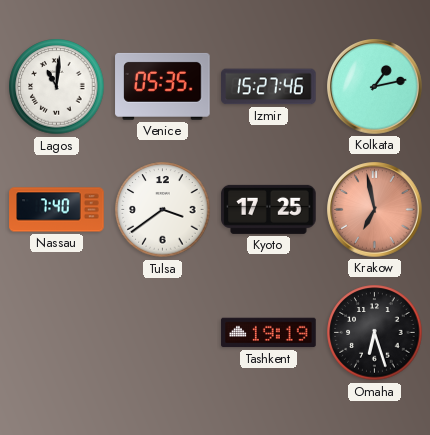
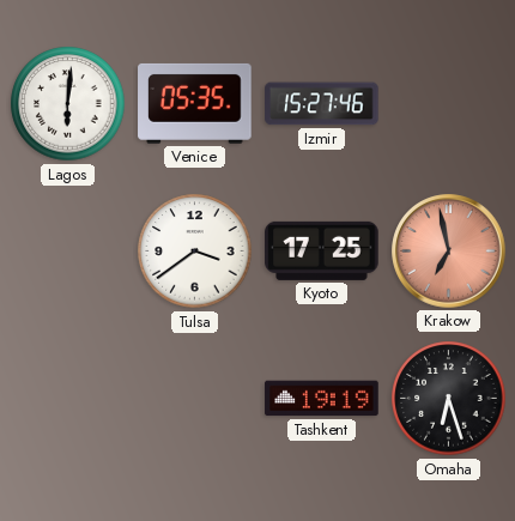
Lagos: 11:01 -> 6:01 (68, 104)
Kolkata: 1:13 -> none (375, 87)
Nassau: 7:40 -> none (57, 210)
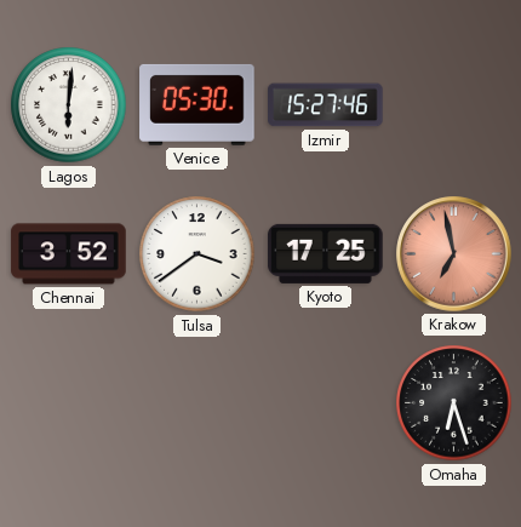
Venice: 05:35 -> 05:30 (197, 104)
Chennai: none -> 3:52 (69, 254)
Tashkent: 19:19 -> none (322, 399)
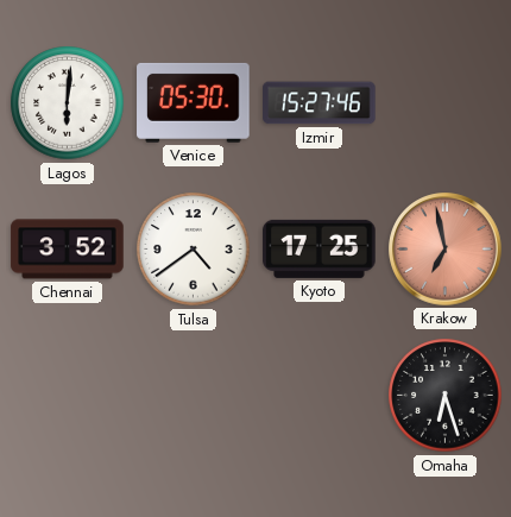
Tulsa: 3:39 -> 4:39 (194, 250)
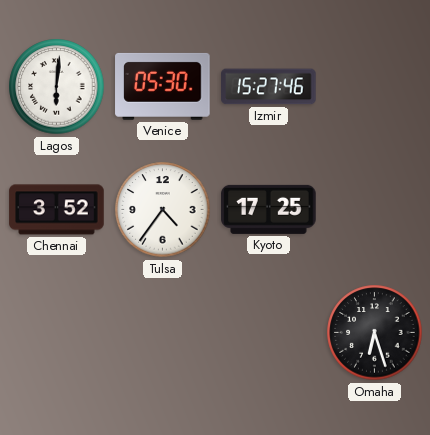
Tulsa: 4:39 -> 4:36 (163, 210)
Krakow: 6:58 -> none (446, 250)
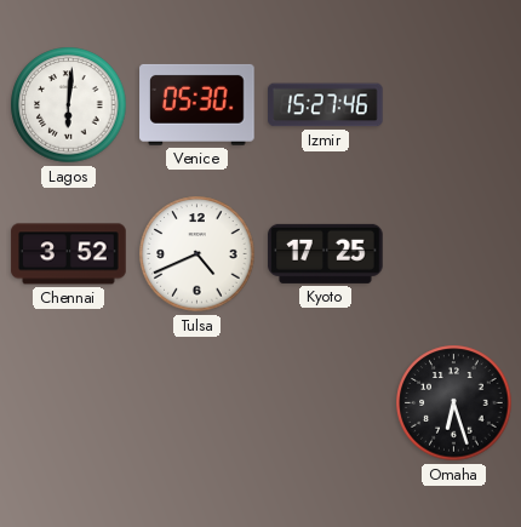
Tulsa: 4:36 -> 4:41 (197, 254)
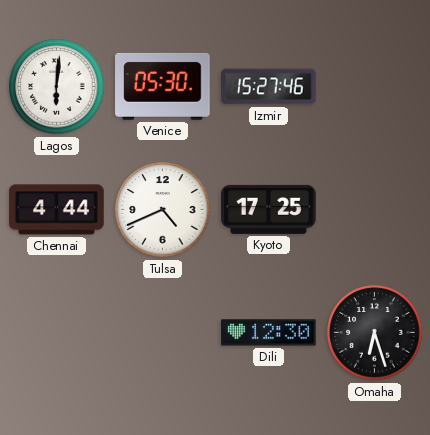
Chennai: 3:52 -> 4:44 (57, 210)
Dili: none -> 12:30 (269, 333)
